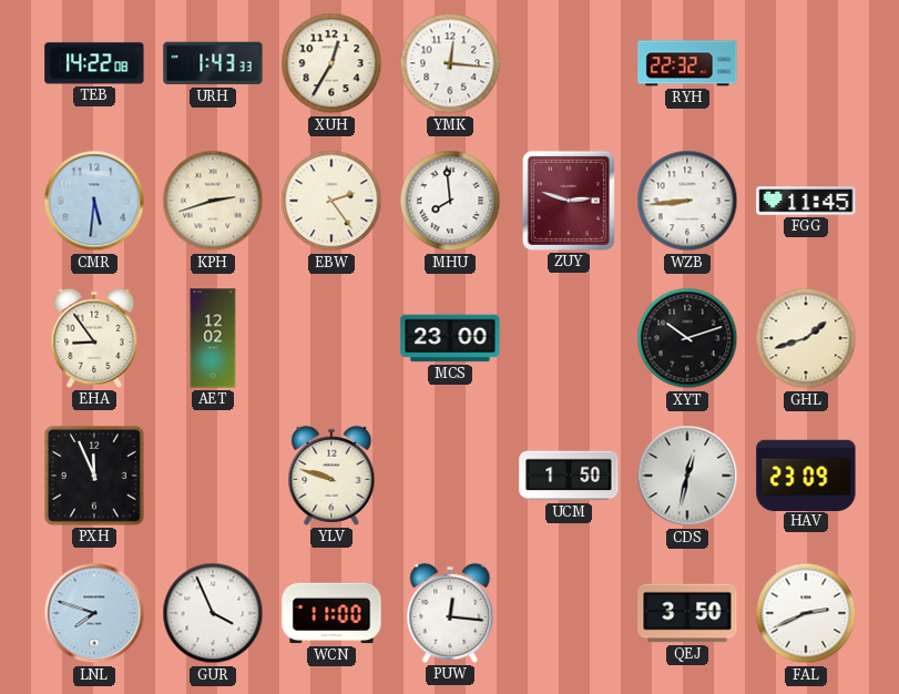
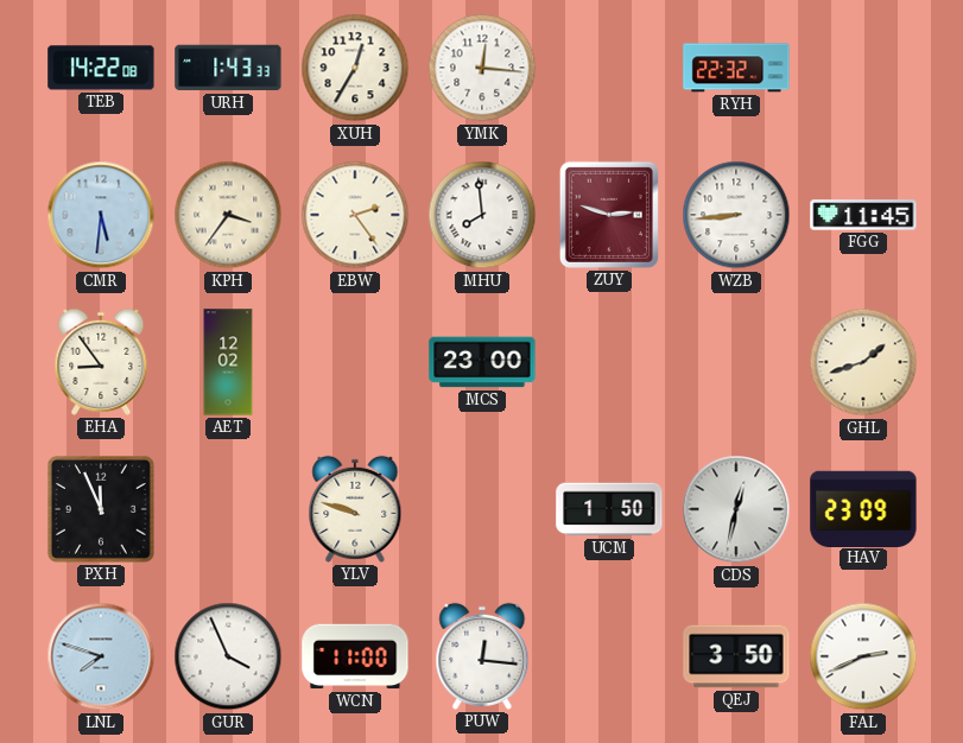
KPH: 2:42 -> 3:36 (228, 215)
XYT: 10:12 -> none (687, 338)
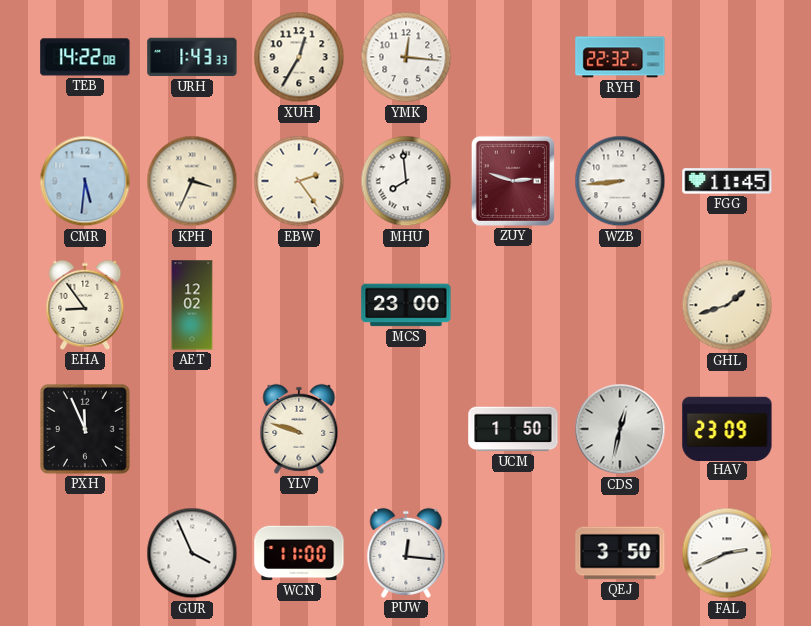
KPH: 3:36 -> 3:34 (192, 181)
LNL: 7:48 -> none (101, 656)
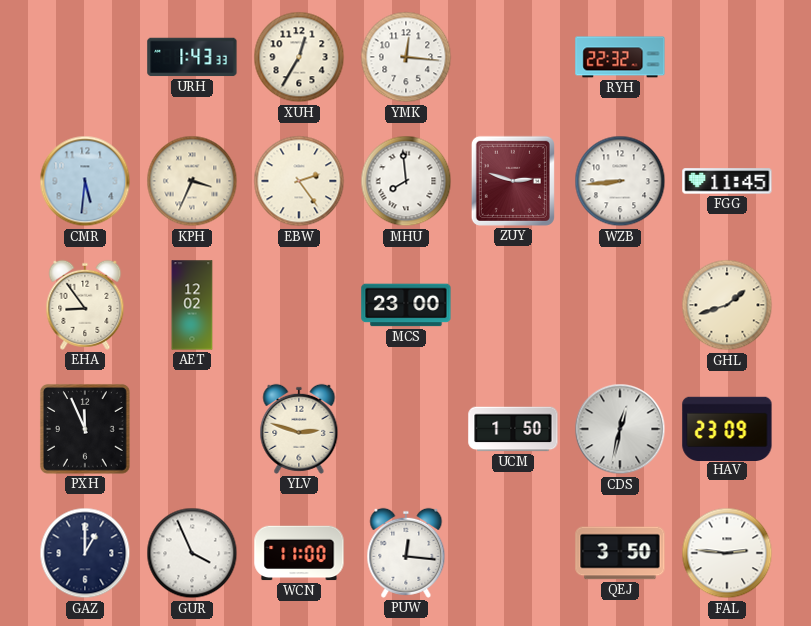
TEB: 14:22 -> none (85, 57)
YLV: 9:48 -> 2:48 (299, 429)
GAZ: none -> 1:00 (85, 553)
FAL: 2:41 -> 2:46 (727, 553)
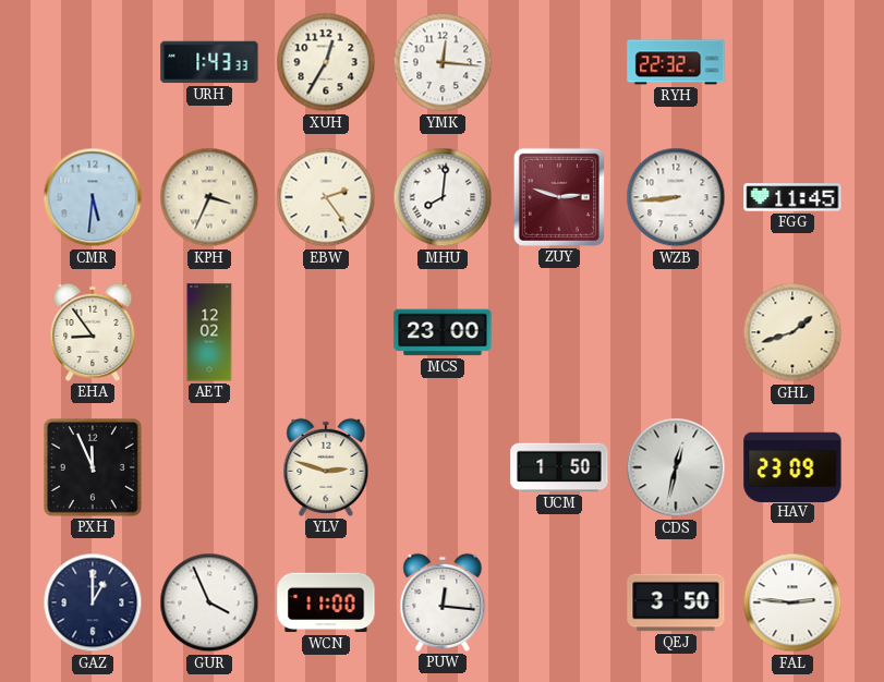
MHU: 7:59 -> 8:01 (443, 197)
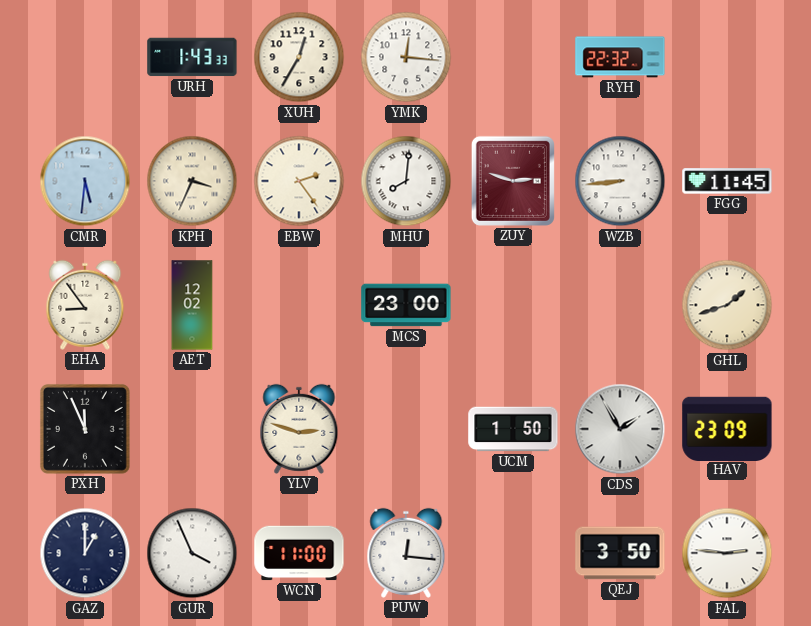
CDS: 12:32 -> 1:55 (620, 429)
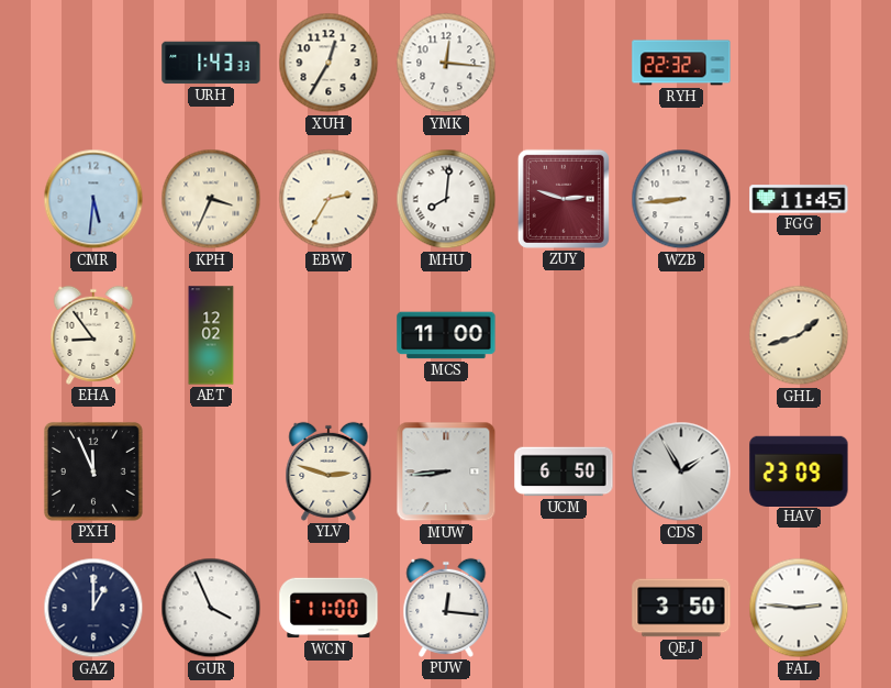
EBW: 2:24 -> 2:35 (328, 199)
MCS: 23:00 -> 11:00 (446, 335)
MUW: none -> 8:44 (446, 471)
UCM: 1:50 -> 6:50 (564, 471)
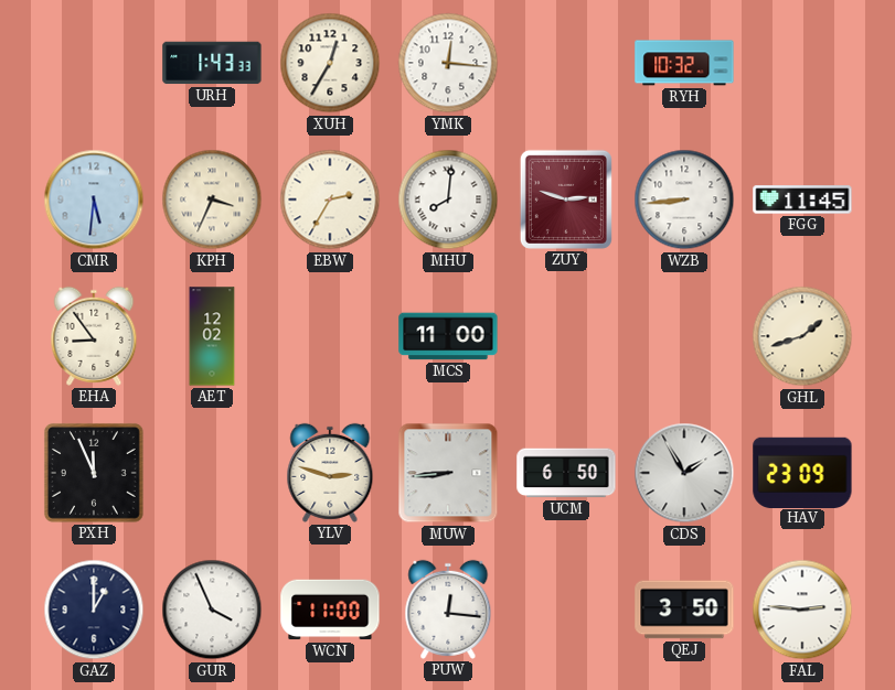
RYH: 22:32 -> 10:32 (684, 63)
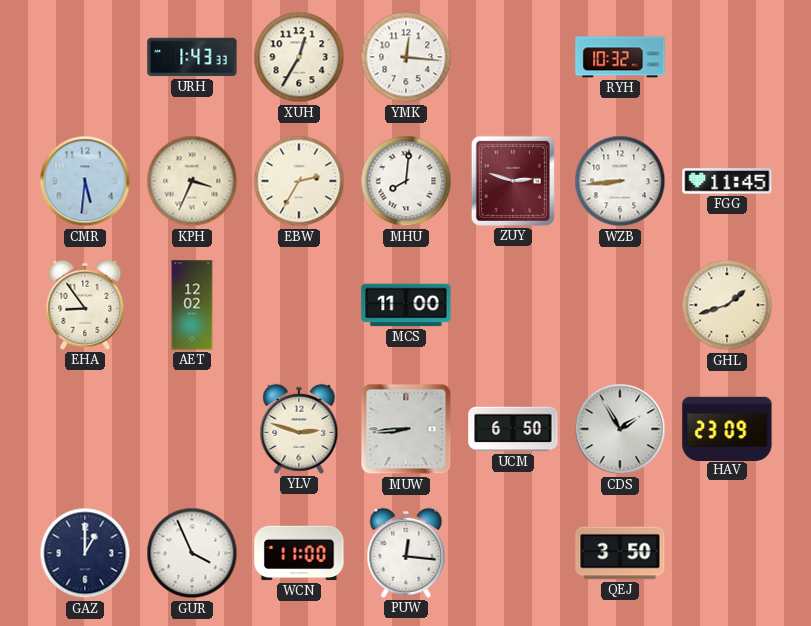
PXH: 11:56 -> none (94, 473)
FAL: 2:46 -> none (802, 610)
